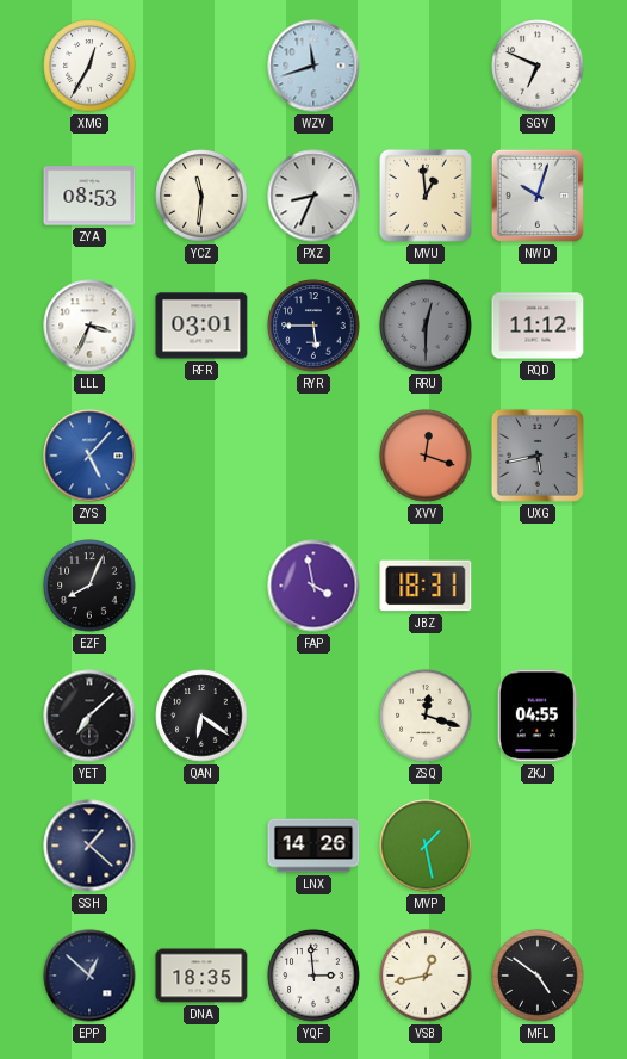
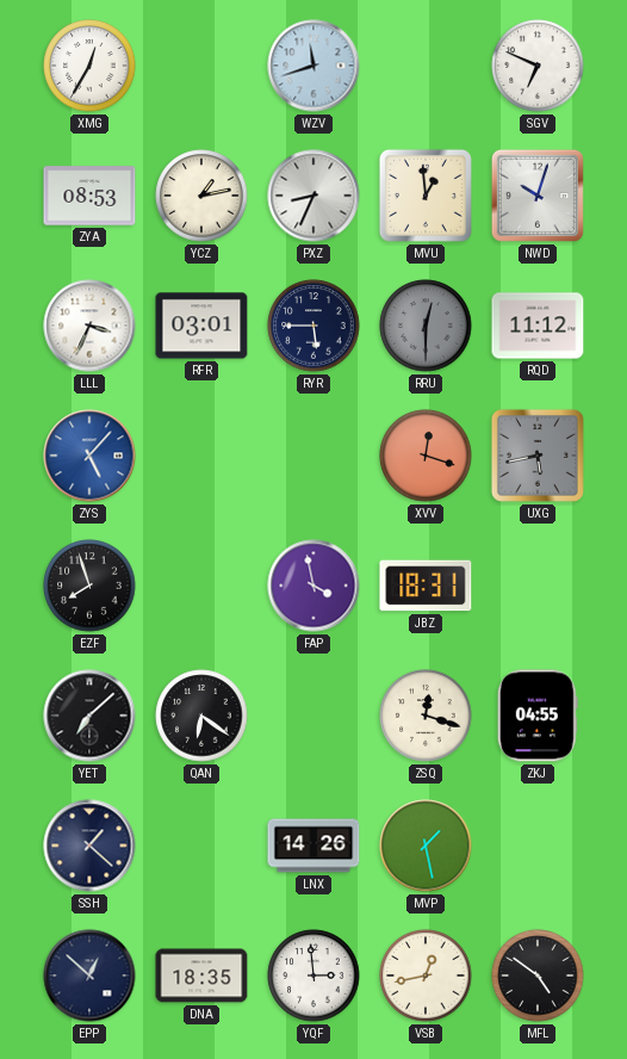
YCZ: 11:31 -> 1:13 (201, 196)
EZF: 8:04 -> 7:57 (89, 586)
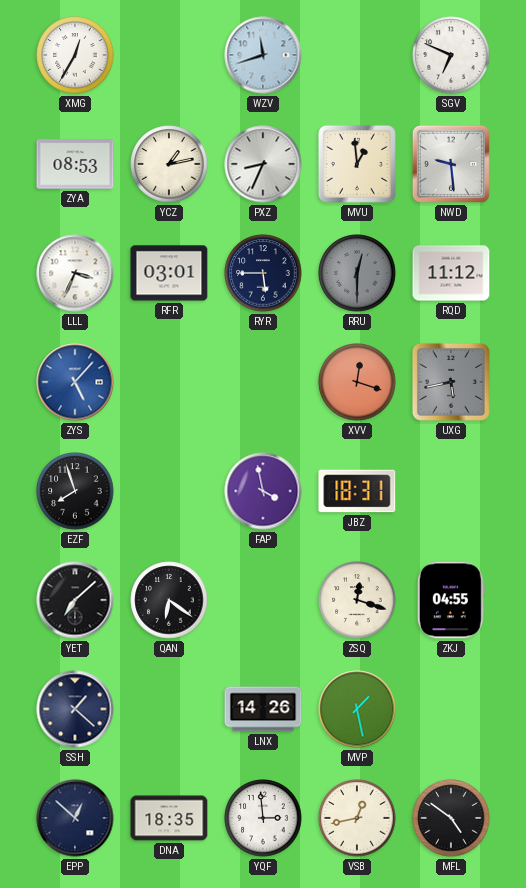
NWD: 10:03 -> 9:29 (451, 164)
